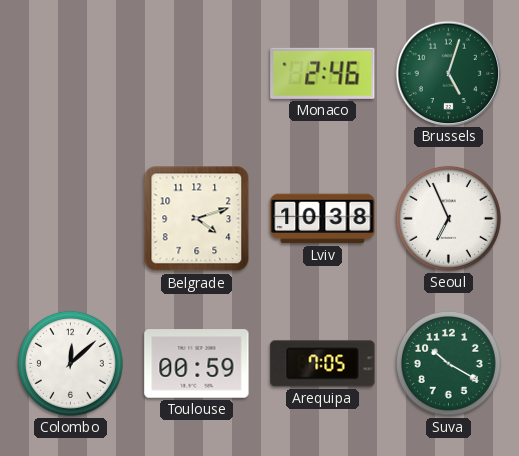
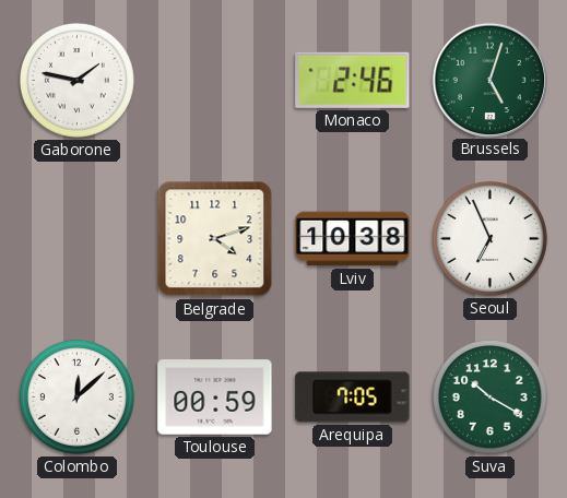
Gaborone: none -> 1:47 (76, 80)
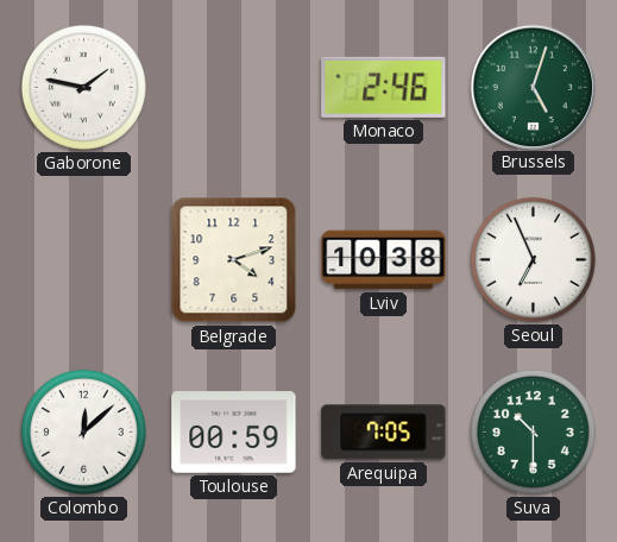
Suva: 10:20 -> 10:30 (533, 431)
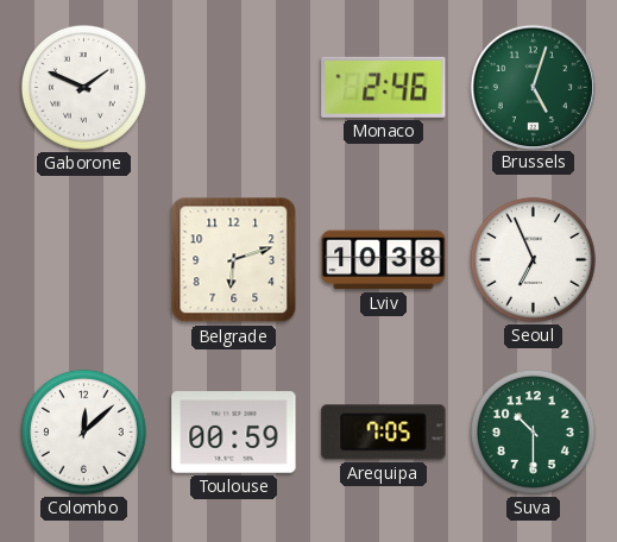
Gaborone: 1:47 -> 1:49 (83, 87)
Belgrade: 4:12 -> 6:12 (234, 260)
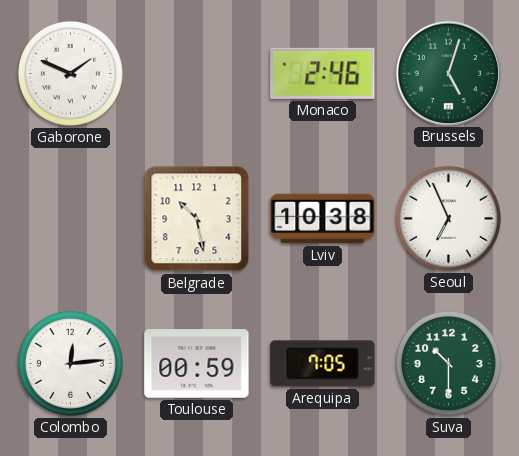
Belgrade: 6:12 -> 10:28 (197, 219)
Colombo: 12:08 -> 12:14 (70, 363)
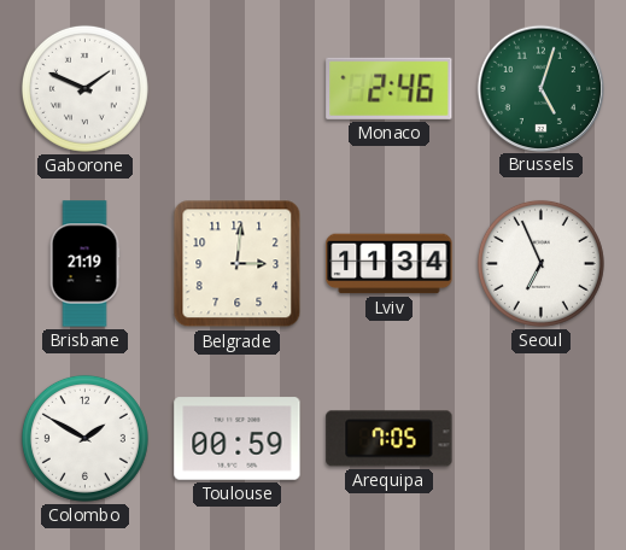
Brisbane: none -> 21:19 (84, 264)
Belgrade: 10:28 -> 3:01 (238, 264)
Lviv: 10:38 -> 11:34 (390, 264)
Colombo: 12:14 -> 1:50 (84, 438)
Suva: 10:30 -> none (448, 363)
